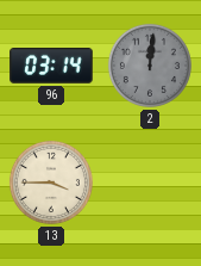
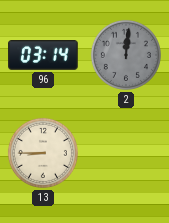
13: 3:45 -> 8:45 (43, 153)
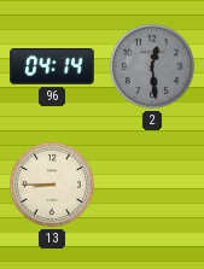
96: 03:14 -> 04:14 (52, 68)
2: 12:01 -> 12:29 (152, 66)
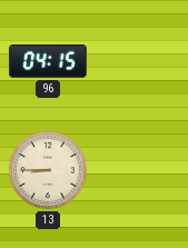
96: 04:14 -> 04:15 (48, 62)
2: 12:29 -> none (152, 66)
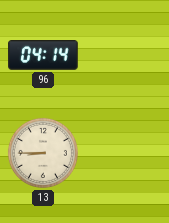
96: 04:15 -> 04:14 (43, 56)
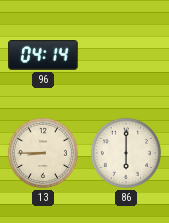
86: none -> 6:00 (126, 153)
